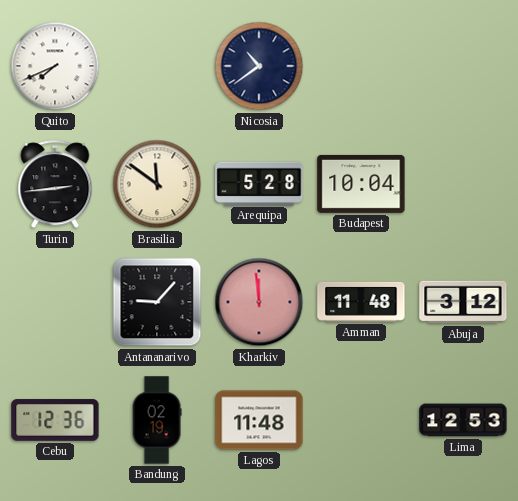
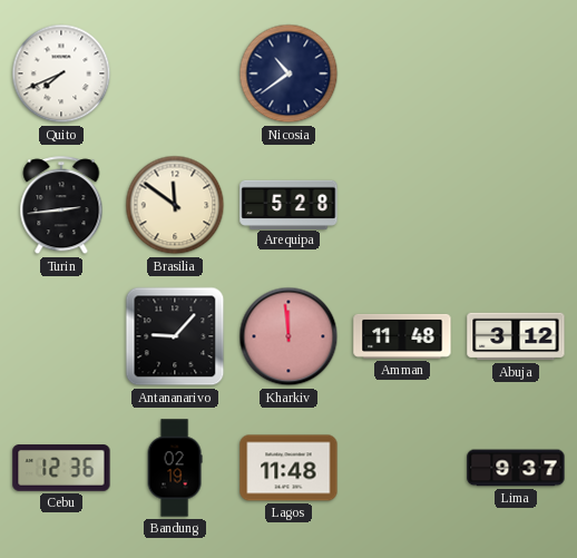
Budapest: 10:04 -> none (361, 184)
Lima: 12:53 -> 9:37 (516, 468)
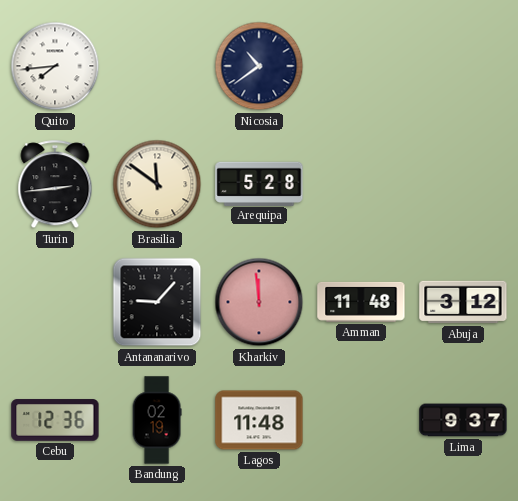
Quito: 7:41 -> 7:44 (55, 66)
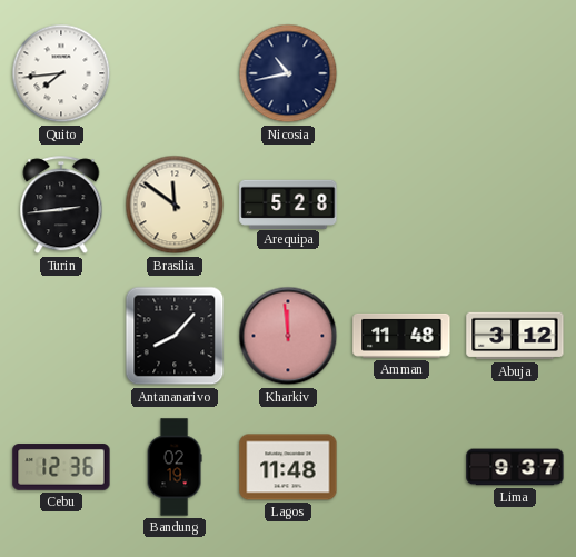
Nicosia: 10:39 -> 10:43 (288, 73)
Antananarivo: 9:07 -> 8:07 (175, 336)
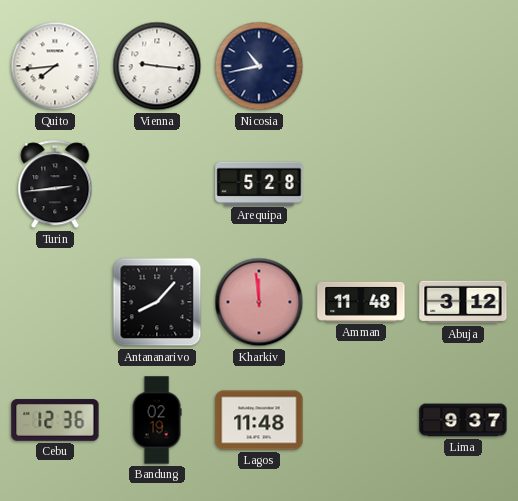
Vienna: none -> 9:16 (157, 66)
Brasilia: 11:51 -> none (175, 205)
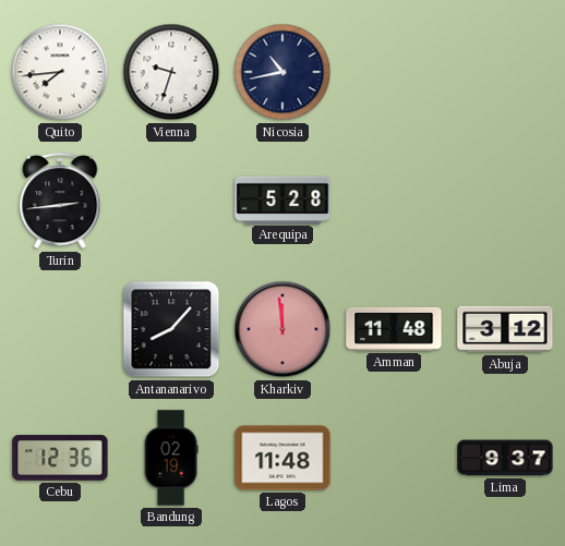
Vienna: 9:16 -> 9:33 (171, 72)
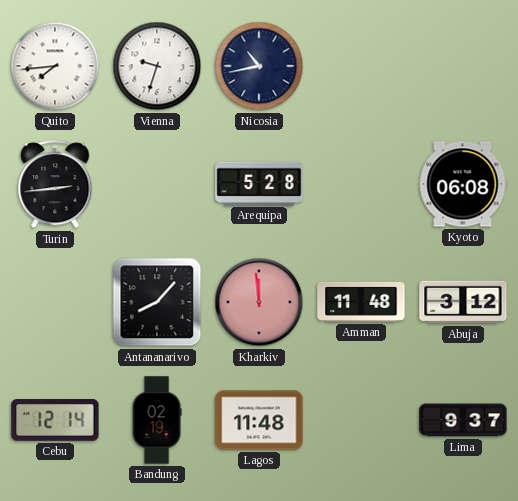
Kyoto: none -> 06:08 (463, 184)
Cebu: 12:36 -> 12:14 (55, 420)
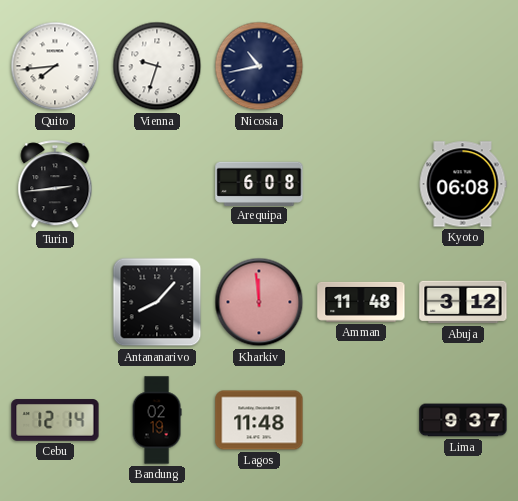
Arequipa: 5:28 -> 6:08 (259, 183)
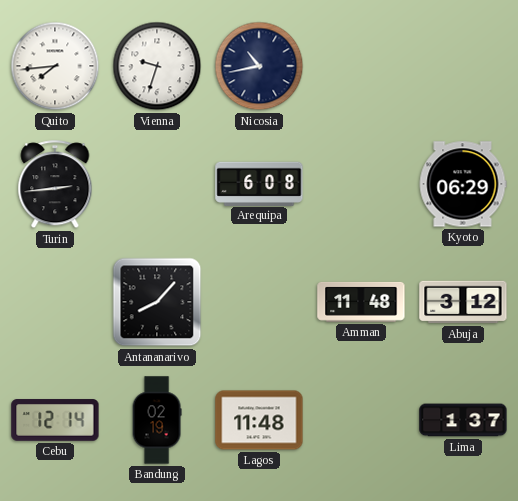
Kyoto: 06:08 -> 06:29 (463, 184)
Kharkiv: 11:59 -> none (259, 302)
Lima: 9:37 -> 1:37 (463, 420)
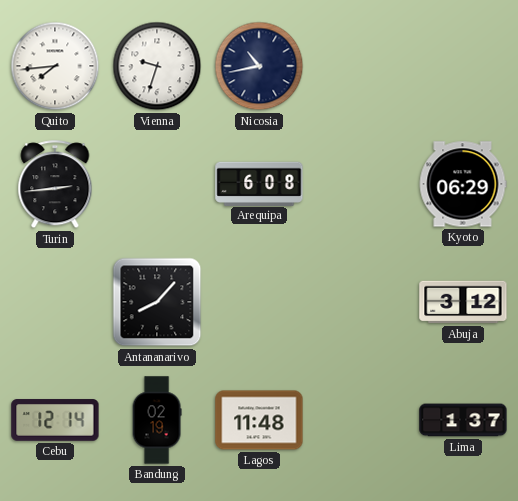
Amman: 11:48 -> none (361, 302)
